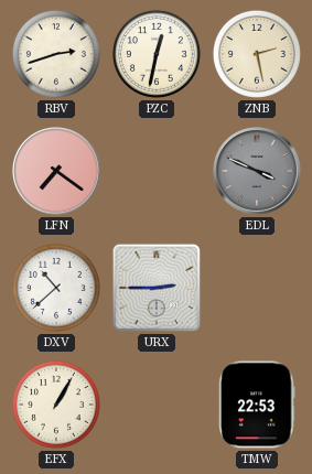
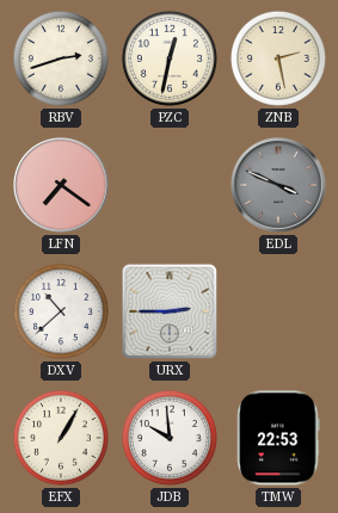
JDB: none -> 9:59 (170, 438)
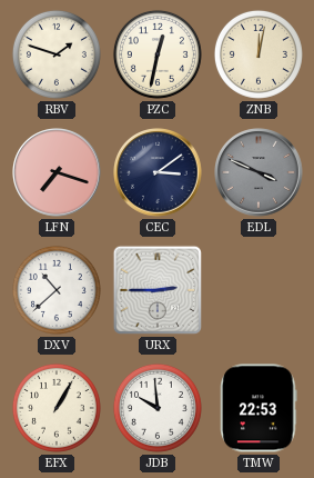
RBV: 2:42 -> 1:48 (57, 54)
ZNB: 2:28 -> 12:02 (259, 54)
LFN: 7:21 -> 7:18 (57, 172)
CEC: none -> 3:09 (158, 172)
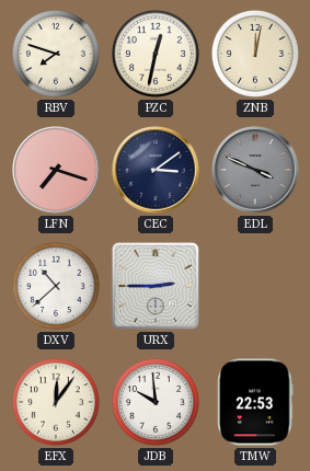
RBV: 1:48 -> 7:48 (56, 54)
EFX: 1:05 -> 12:06 (56, 402)
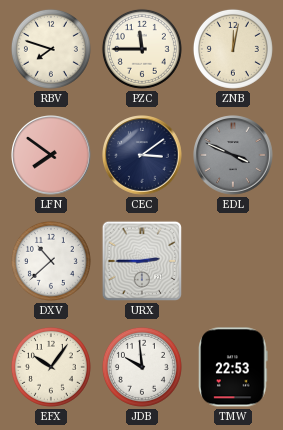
PZC: 12:32 -> 11:45 (142, 49)
LFN: 7:18 -> 7:51 (51, 155)
EFX: 12:06 -> 10:06 (51, 367)
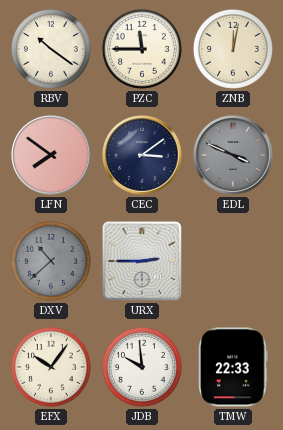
RBV: 7:48 -> 10:21 (51, 49)
DXV dial: white -> grey (51, 261)
TMW: 22:53 -> 22:33 (233, 367)
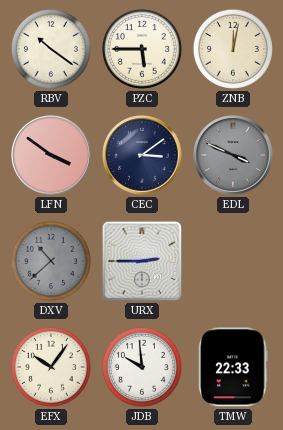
PZC: 11:45 -> 5:45 (142, 49)
LFN: 7:51 -> 3:51 (51, 155)
